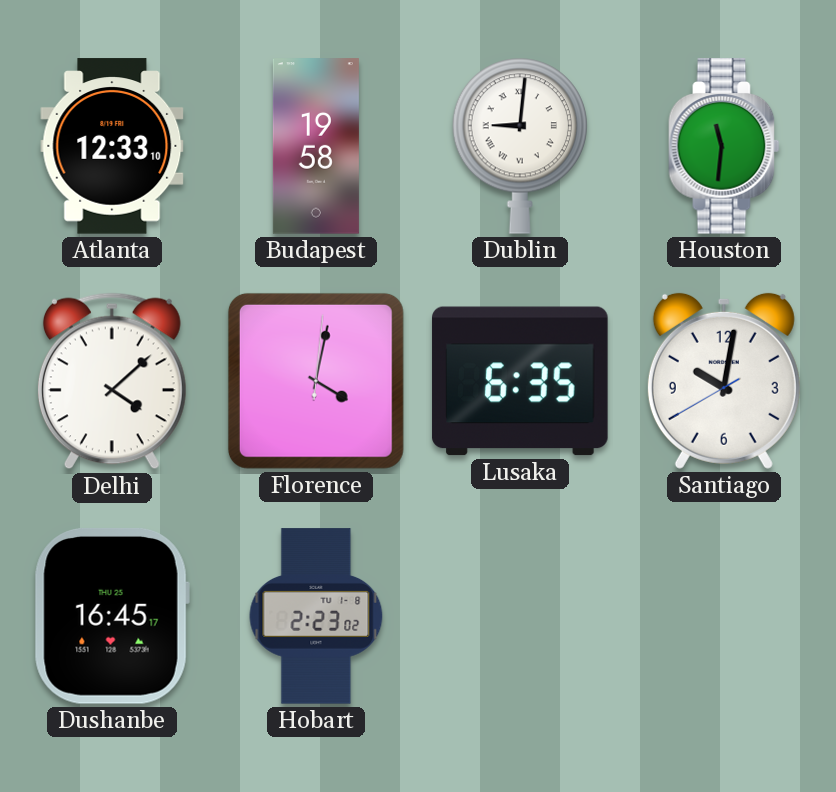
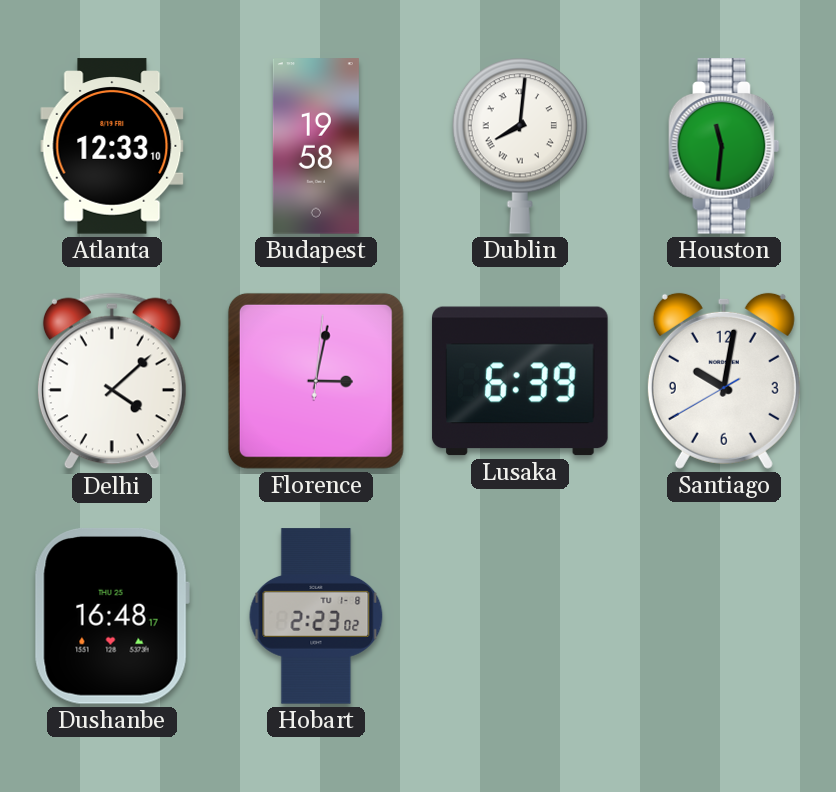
Dublin: 9:01 -> 8:01 (519, 146)
Florence: 4:02 -> 3:02 (316, 381)
Lusaka: 6:35 -> 6:39 (520, 381)
Dushanbe: 16:45 -> 16:48 (112, 616)
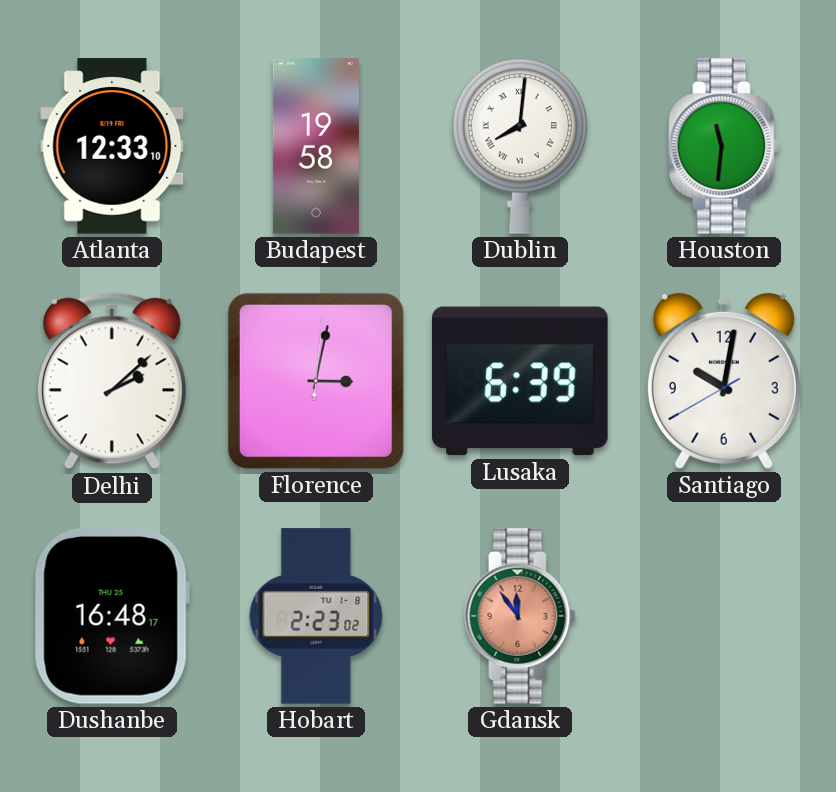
Delhi: 4:08 -> 2:08 (112, 381)
Gdansk: none -> 11:54 (520, 616)
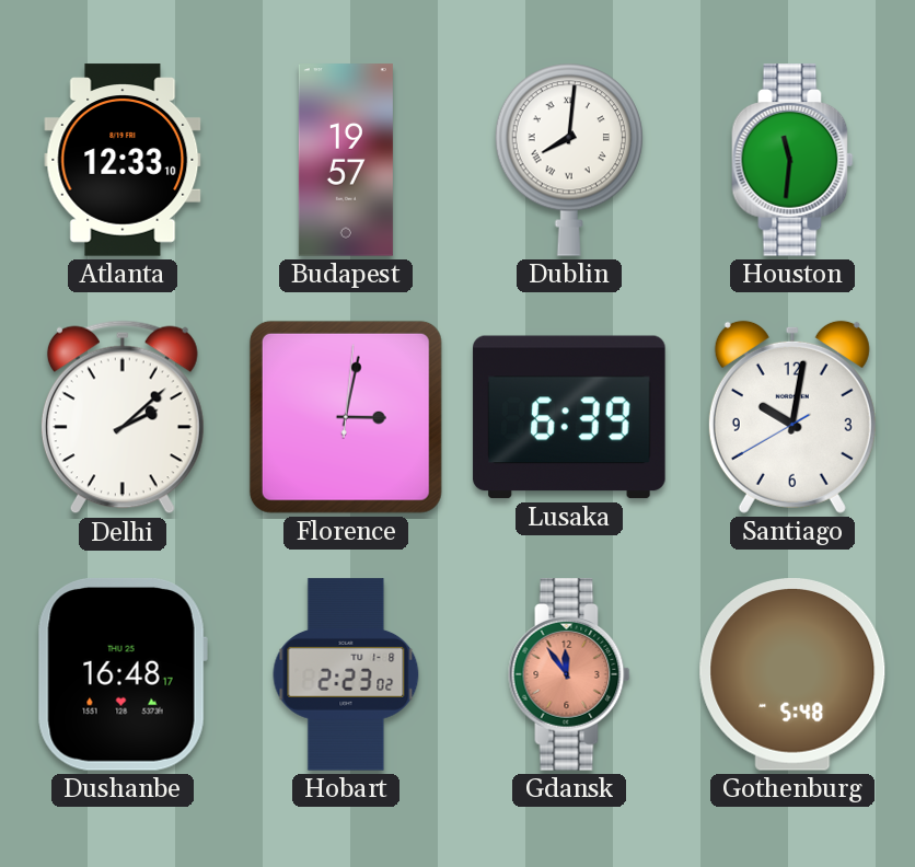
Budapest: 19:58 -> 19:57 (346, 160)
Gothenburg: none -> 5:48 (792, 675)
